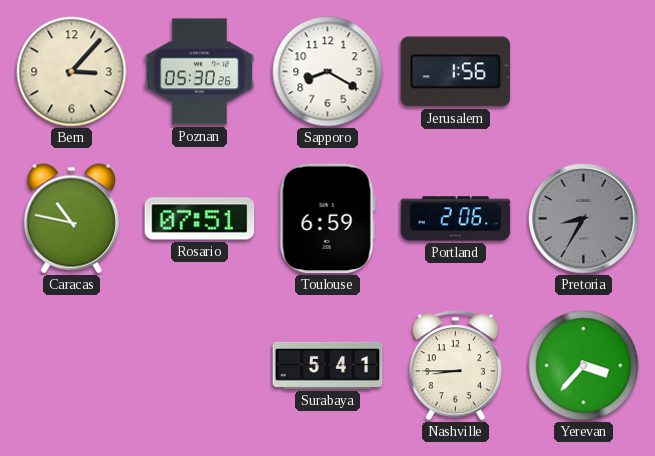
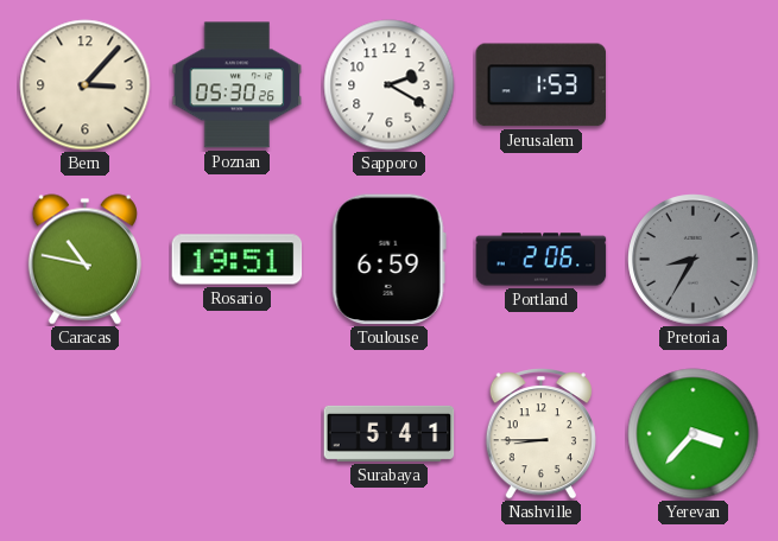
Sapporo: 8:20 -> 2:20 (390, 85)
Jerusalem: 1:56 -> 1:53 (542, 85)
Rosario: 07:51 -> 19:51 (238, 260)
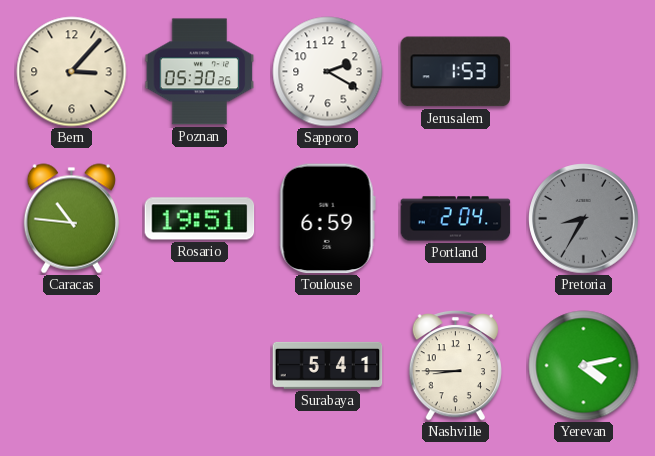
Caracas: 10:47 -> 10:46 (71, 219)
Portland: 2:06 -> 2:04 (456, 219)
Yerevan: 3:37 -> 4:13 (584, 366)
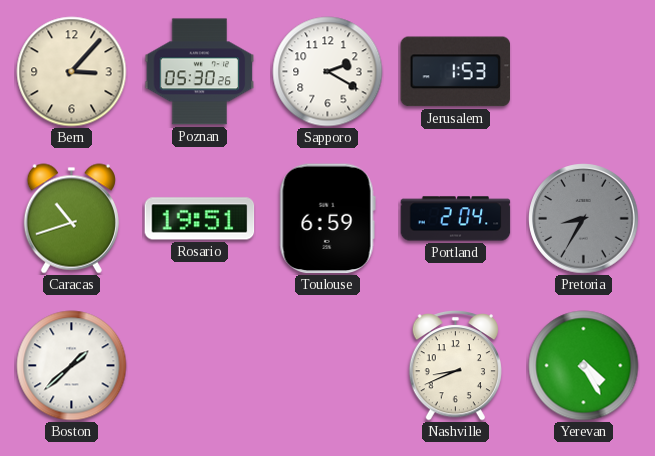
Caracas: 10:46 -> 10:42 (71, 219)
Boston: none -> 1:38 (72, 366)
Surabaya: 5:41 -> none (328, 365)
Nashville: 8:45 -> 8:41 (455, 366)
Yerevan: 4:13 -> 4:25 (584, 366)
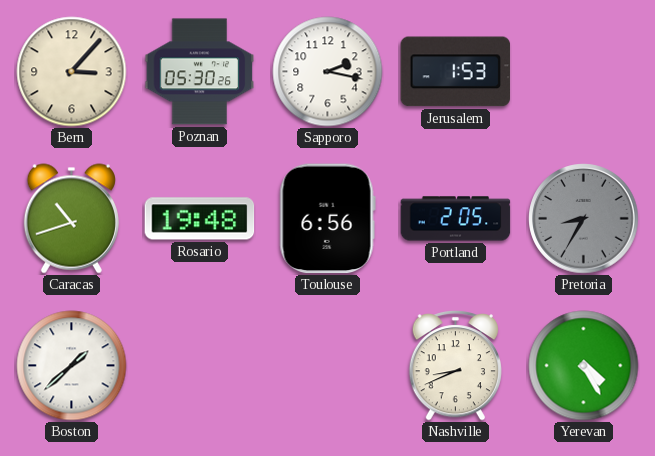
Sapporo: 2:20 -> 2:17 (328, 72)
Rosario: 19:51 -> 19:48 (200, 219)
Toulouse: 6:59 -> 6:56 (327, 219)
Portland: 2:04 -> 2:05 (456, 219)
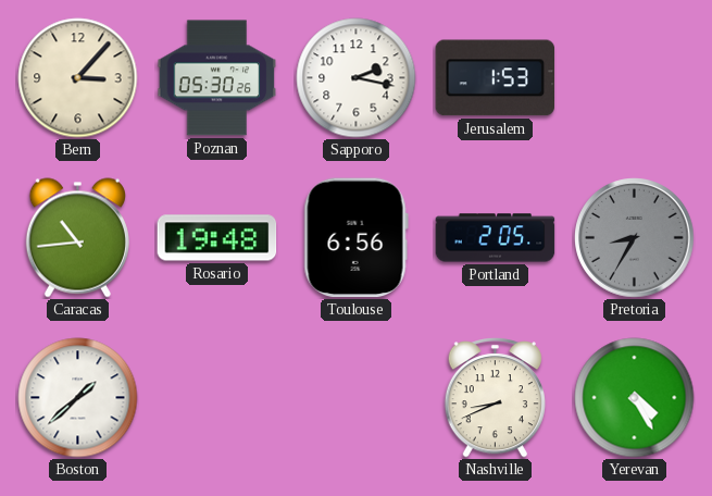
Caracas: 10:42 -> 10:44 (77, 238)
